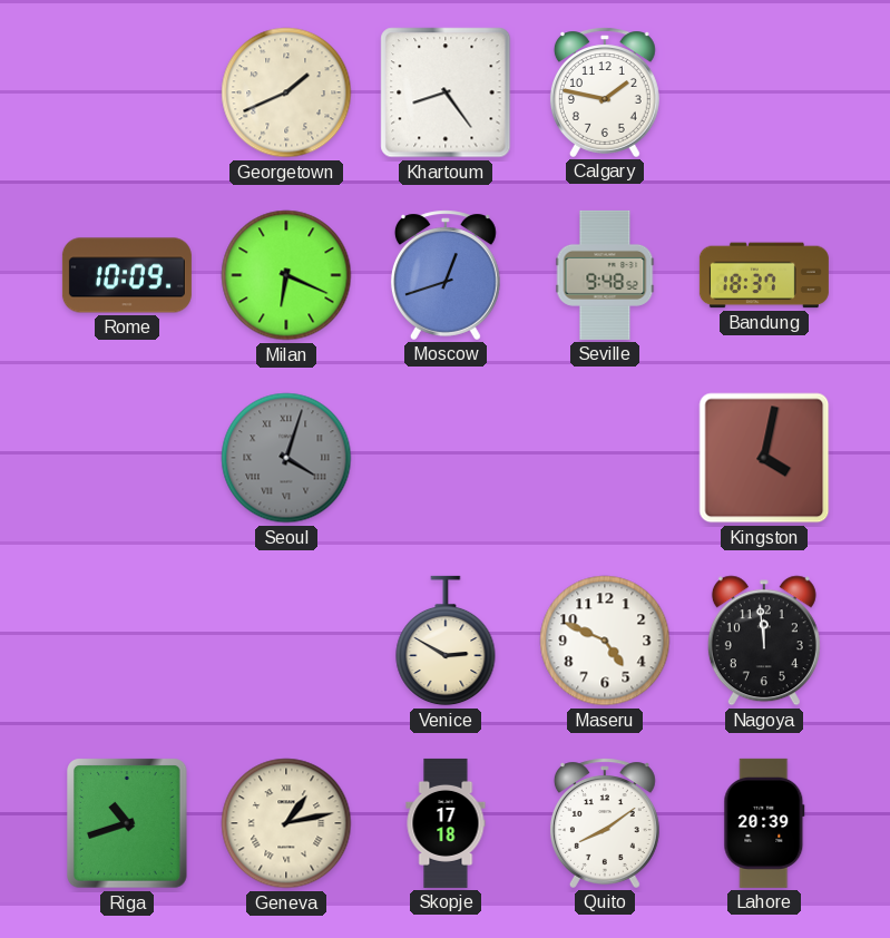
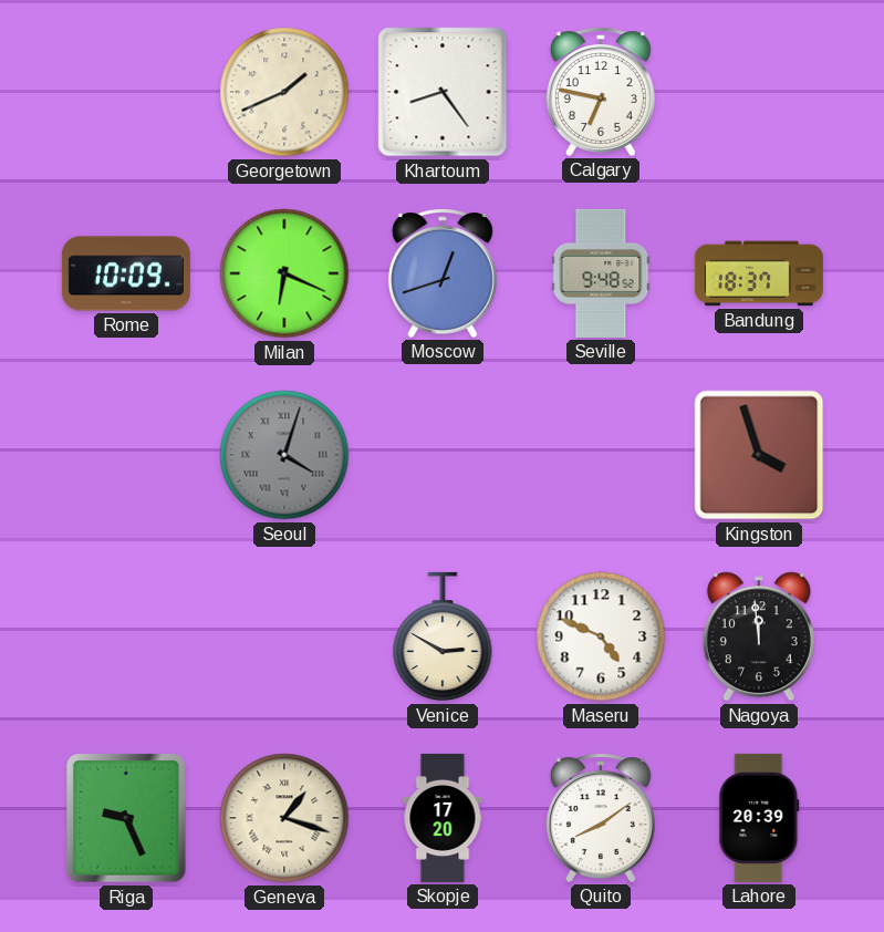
Calgary: 1:47 -> 6:47 (601, 92)
Kingston: 4:02 -> 3:57 (759, 455)
Riga: 10:42 -> 9:26 (126, 818)
Geneva: 1:13 -> 1:18 (284, 818)
Skopje: 17:18 -> 17:20 (443, 818)
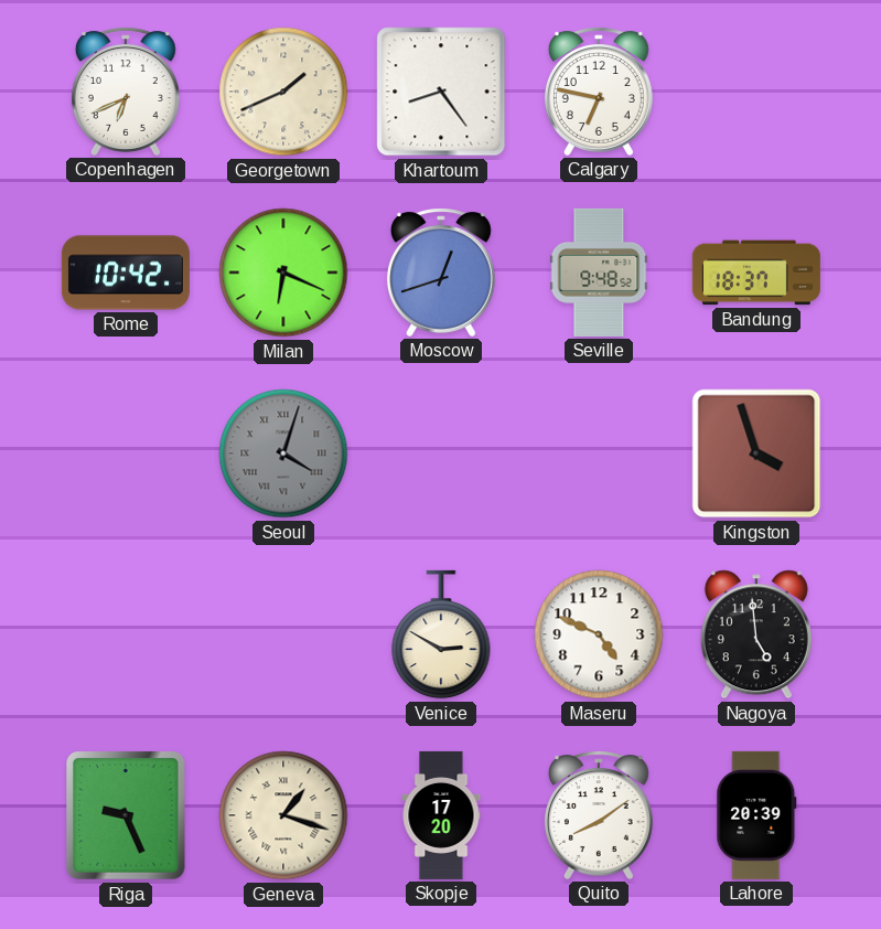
Copenhagen: none -> 6:41 (126, 92)
Rome: 10:09 -> 10:42 (126, 273)
Nagoya: 11:59 -> 4:59 (756, 634)
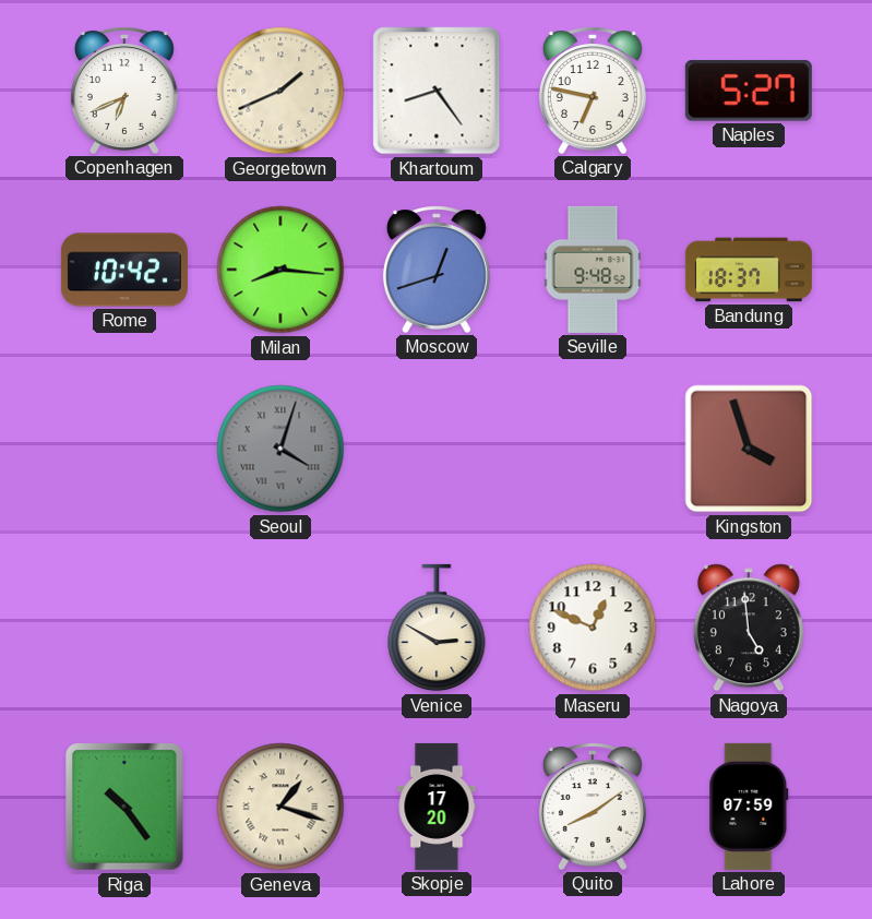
Naples: none -> 5:27 (749, 91)
Milan: 6:19 -> 8:16 (280, 270)
Maseru: 4:49 -> 12:49 (593, 628)
Riga: 9:26 -> 10:24 (124, 807)
Lahore: 20:39 -> 07:59 (749, 807)
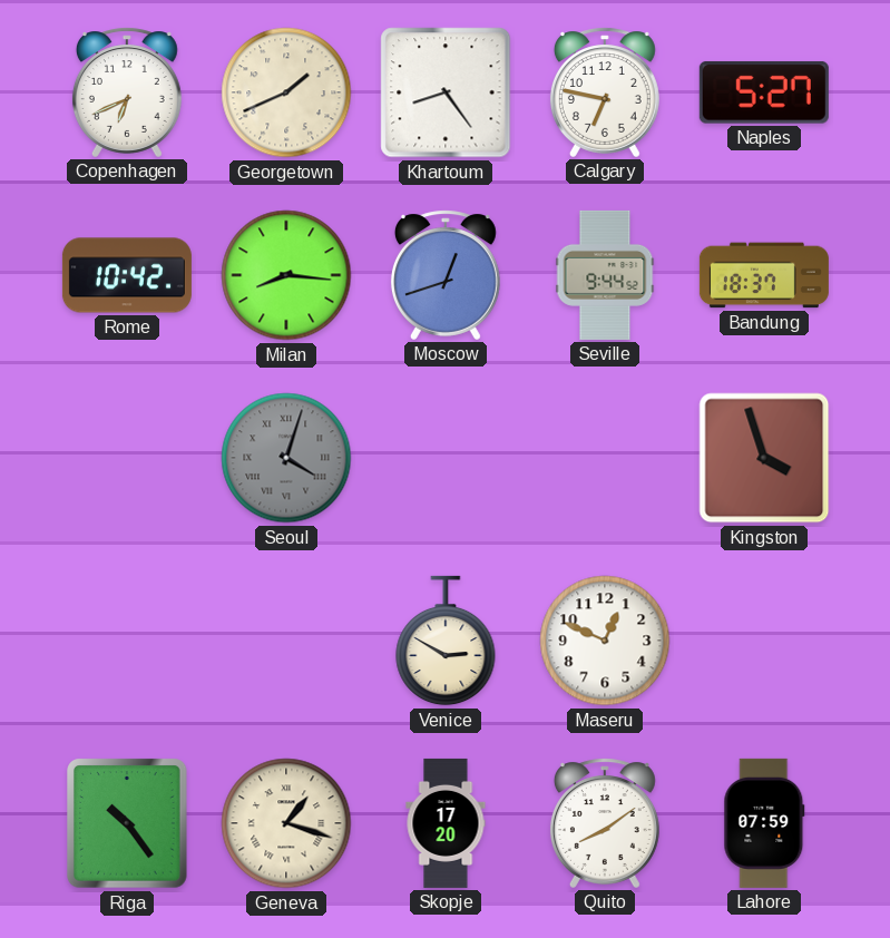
Seville: 9:48 -> 9:44 (605, 275)
Nagoya: 4:59 -> none (749, 628)
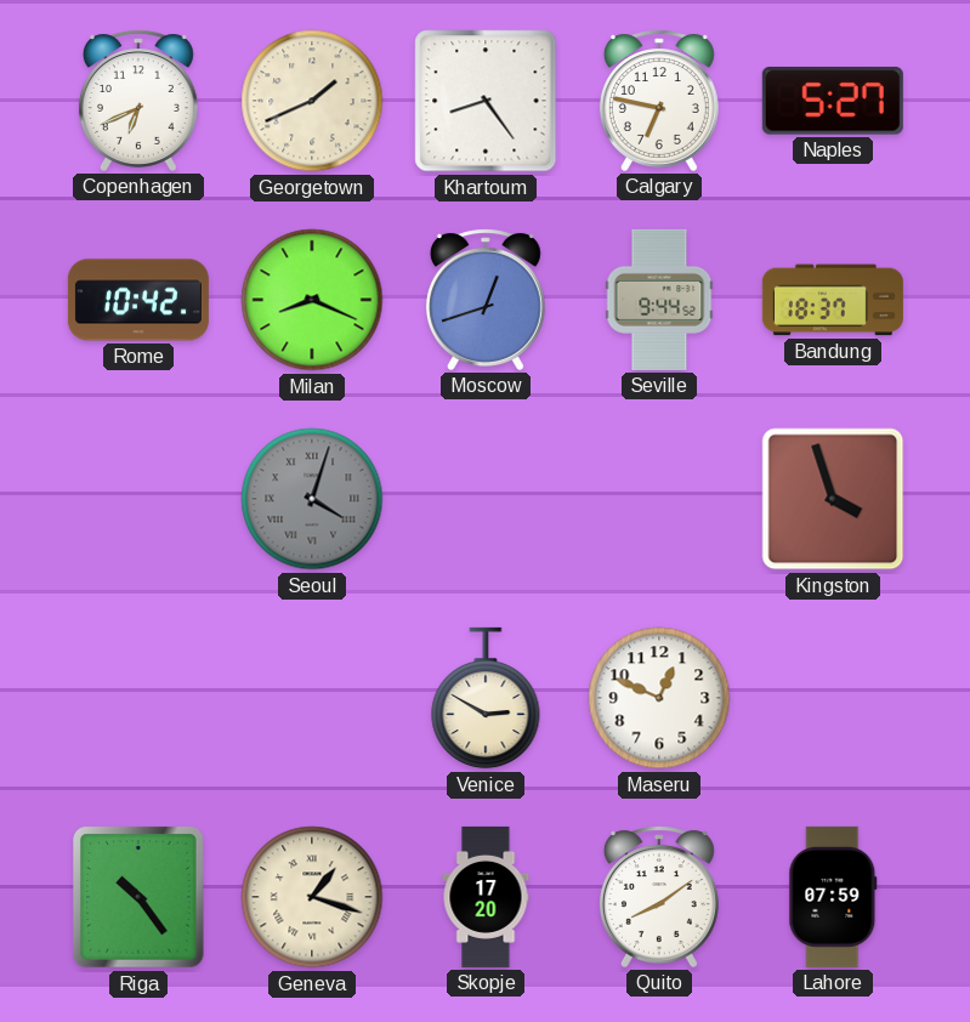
Milan: 8:16 -> 8:19 (312, 300)
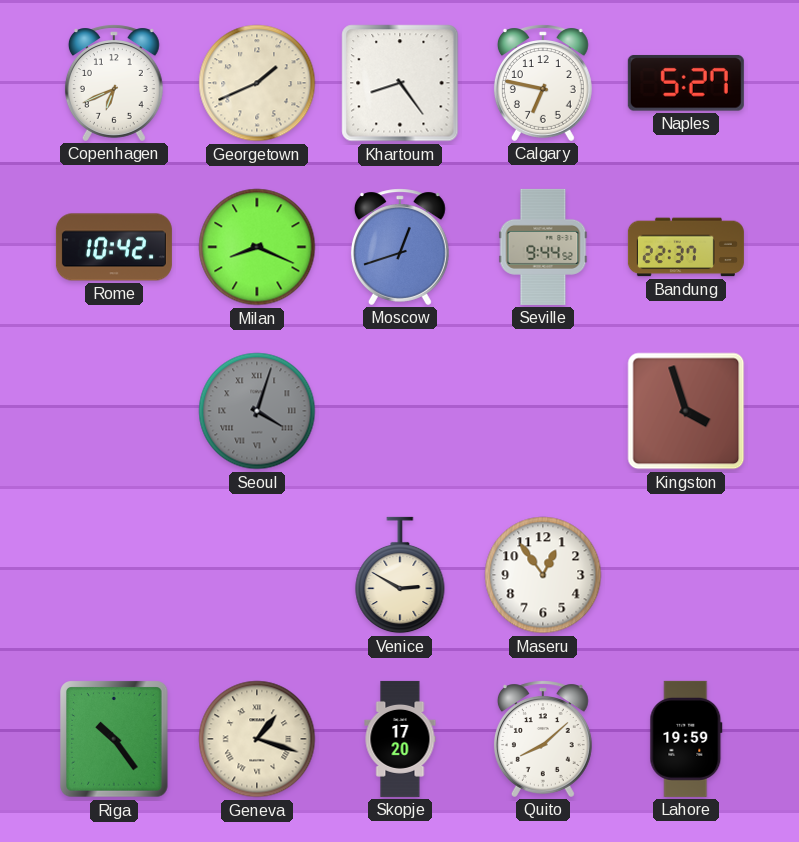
Bandung: 18:37 -> 22:37 (686, 247)
Maseru: 12:49 -> 12:54 (543, 575)
Quito: 8:09 -> 8:08 (543, 739)
Lahore: 07:59 -> 19:59 (686, 739)
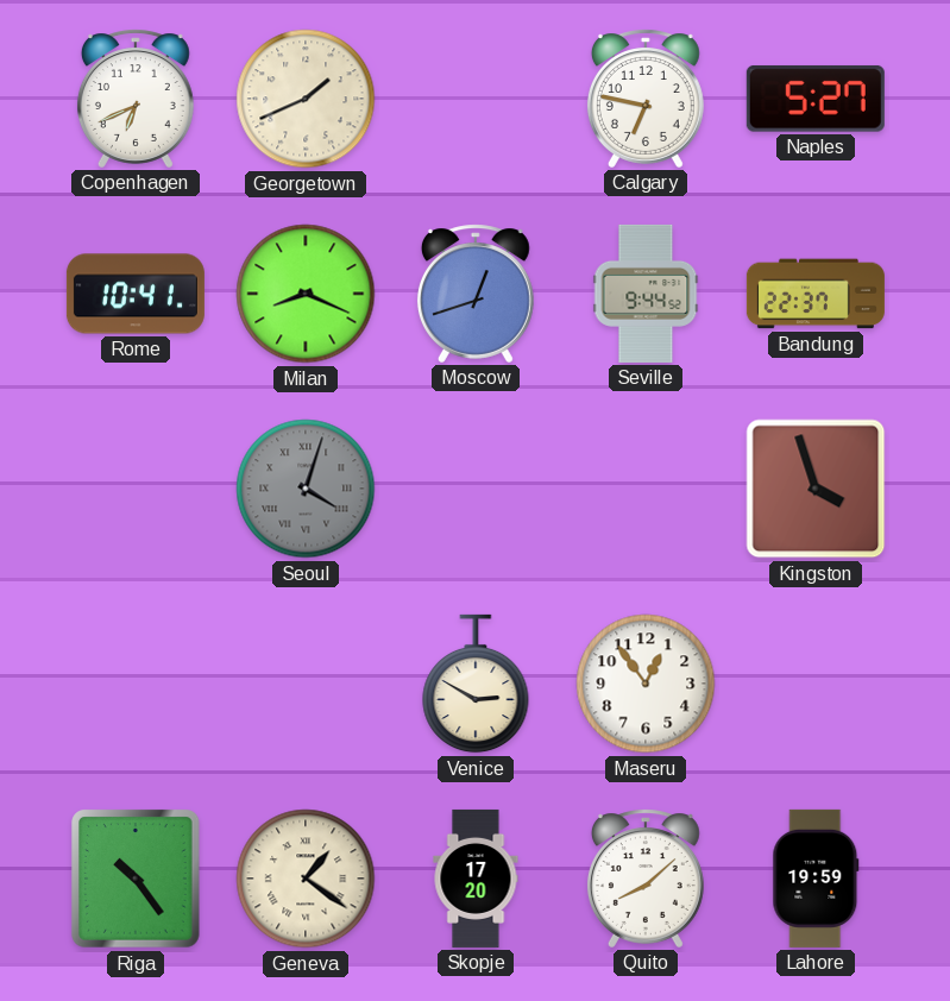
Khartoum: 8:24 -> none (400, 83)
Rome: 10:42 -> 10:41 (136, 294)
Geneva: 1:18 -> 1:21 (306, 879)
